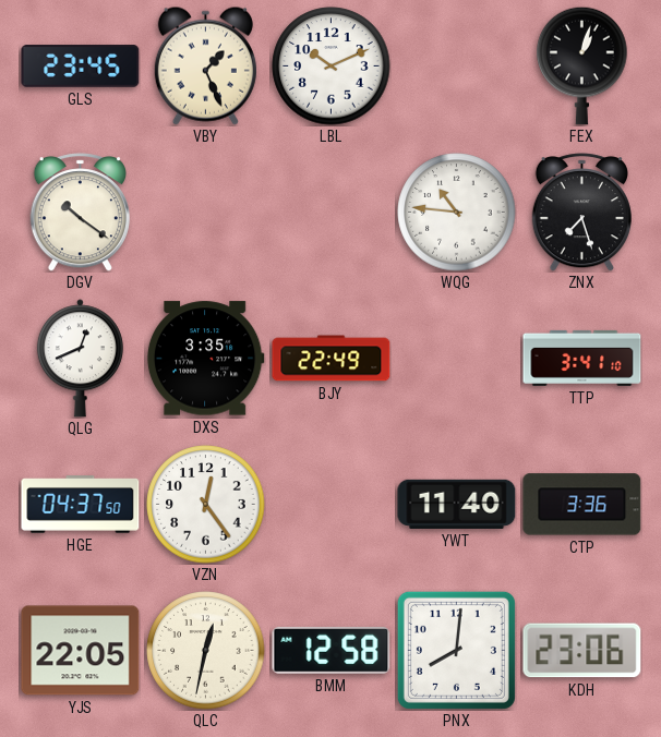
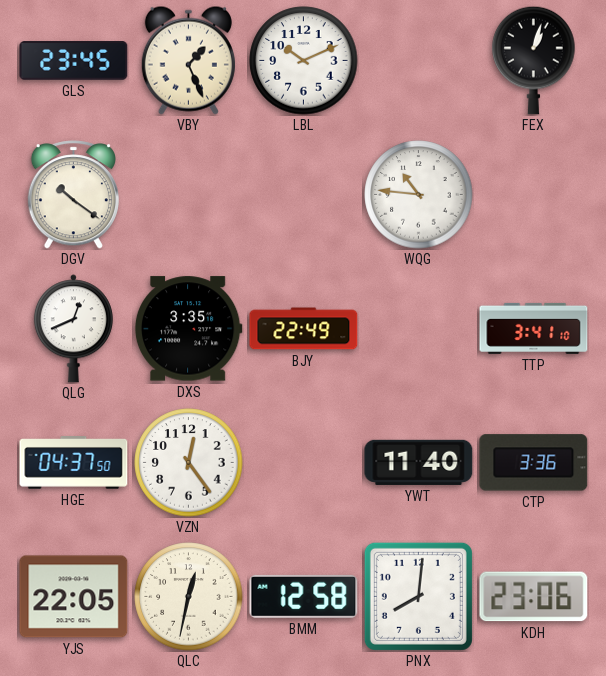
ZNX: 7:27 -> none (581, 213)
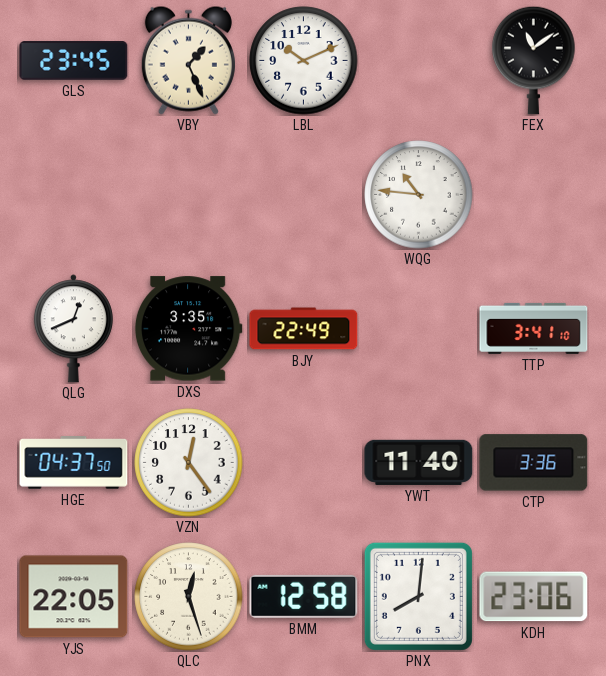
FEX: 1:03 -> 11:09 (534, 60)
DGV: 10:21 -> none (73, 195)
QLC: 12:32 -> 12:27 (189, 597)
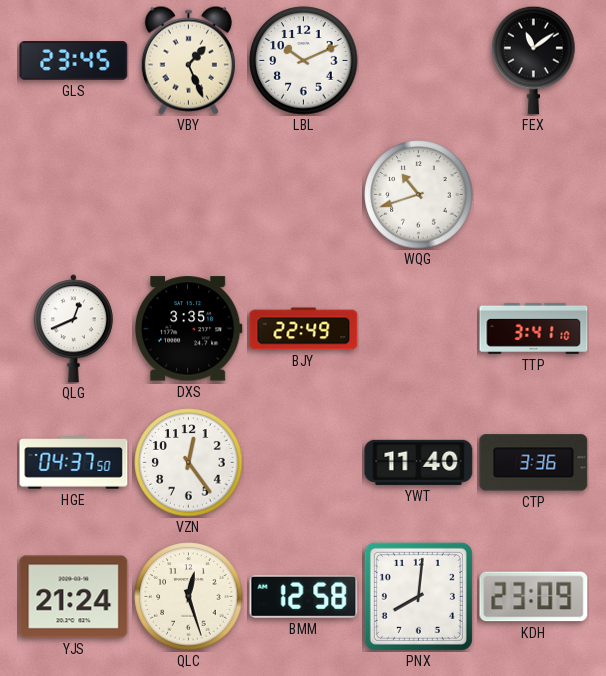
WQG: 10:46 -> 10:42 (419, 195)
YJS: 22:05 -> 21:24 (74, 597)
KDH: 23:06 -> 23:09 (534, 597)
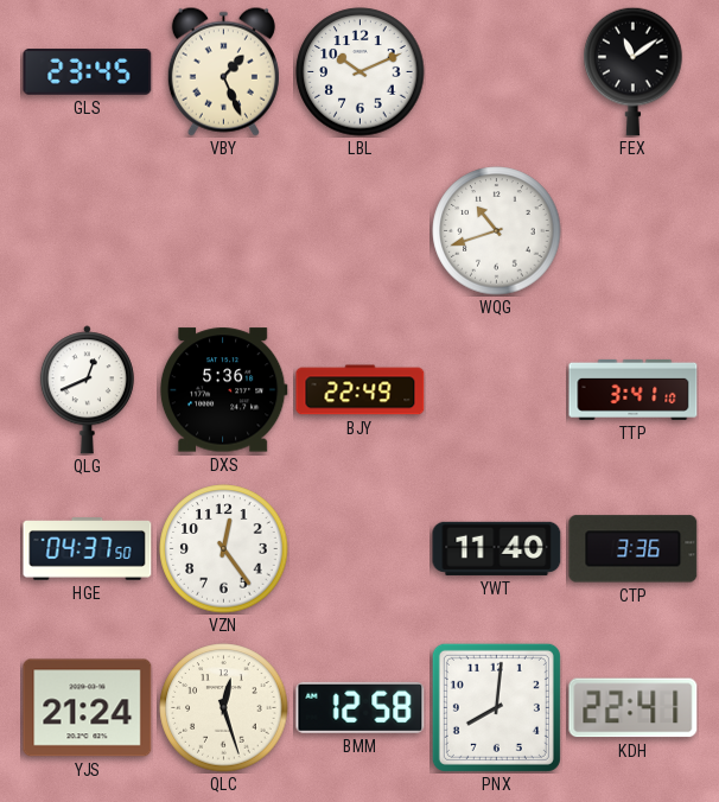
DXS: 3:35 -> 5:36 (223, 390)
KDH: 23:09 -> 22:41 (634, 708)
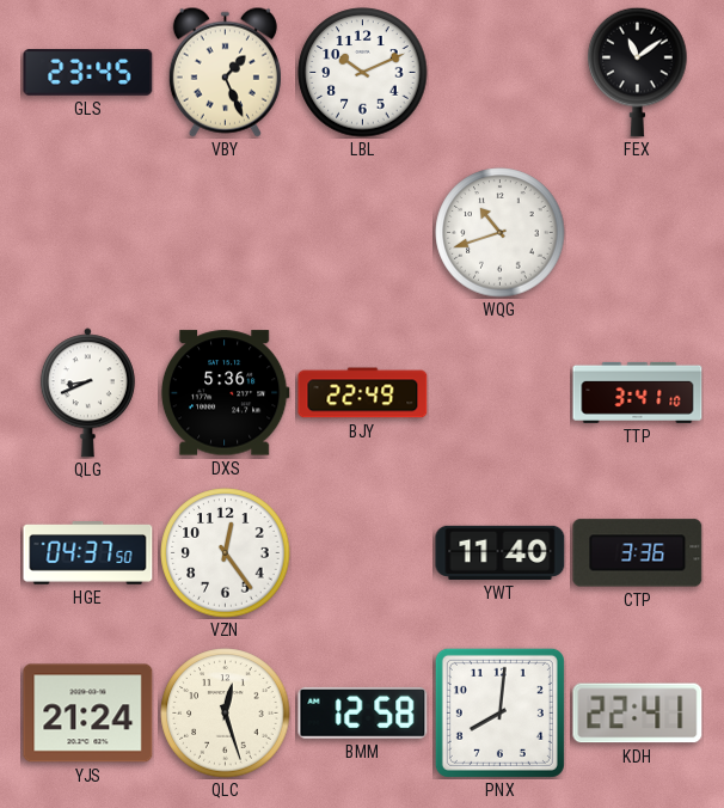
QLG: 12:41 -> 8:41 (87, 393)
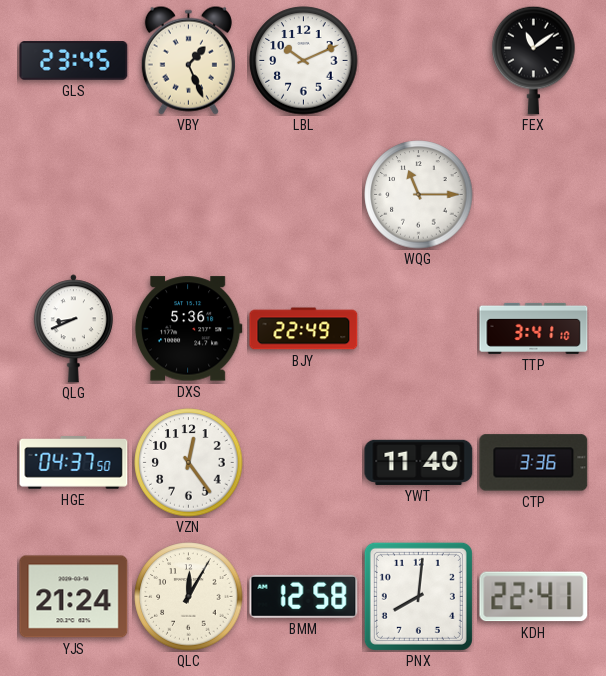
WQG: 10:42 -> 11:15 (419, 195)
QLC: 12:27 -> 12:05 (189, 597)
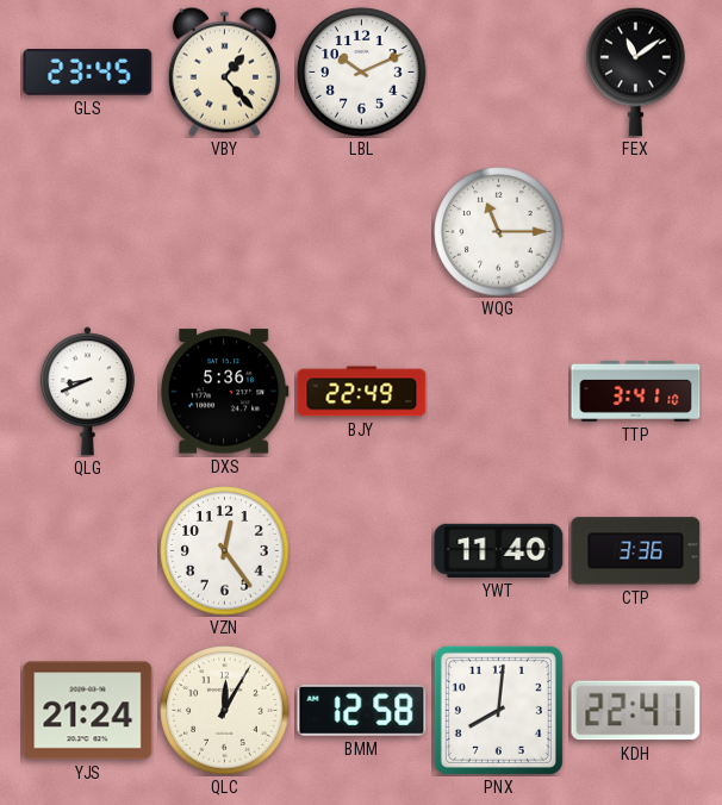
VBY: 1:26 -> 1:23 (224, 71)
HGE: 04:37 -> none (74, 463)
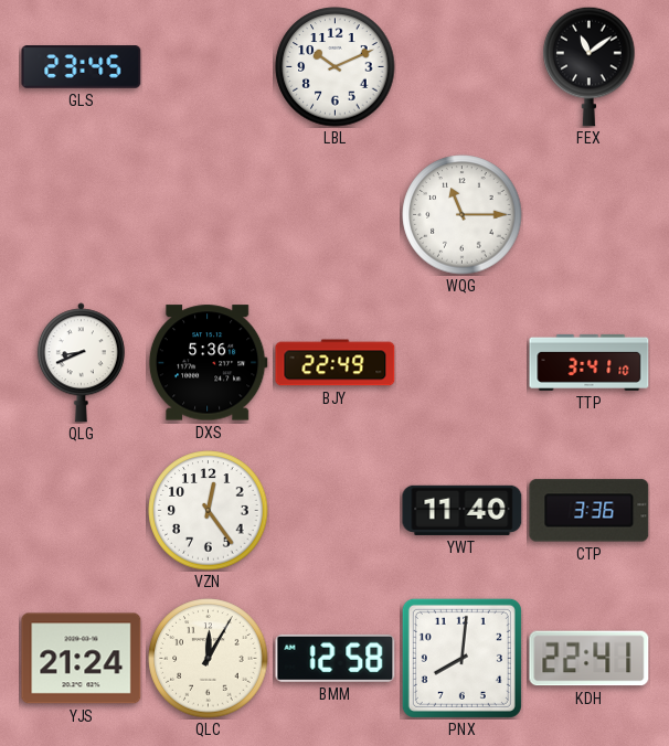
VBY: 1:23 -> none (224, 71)
